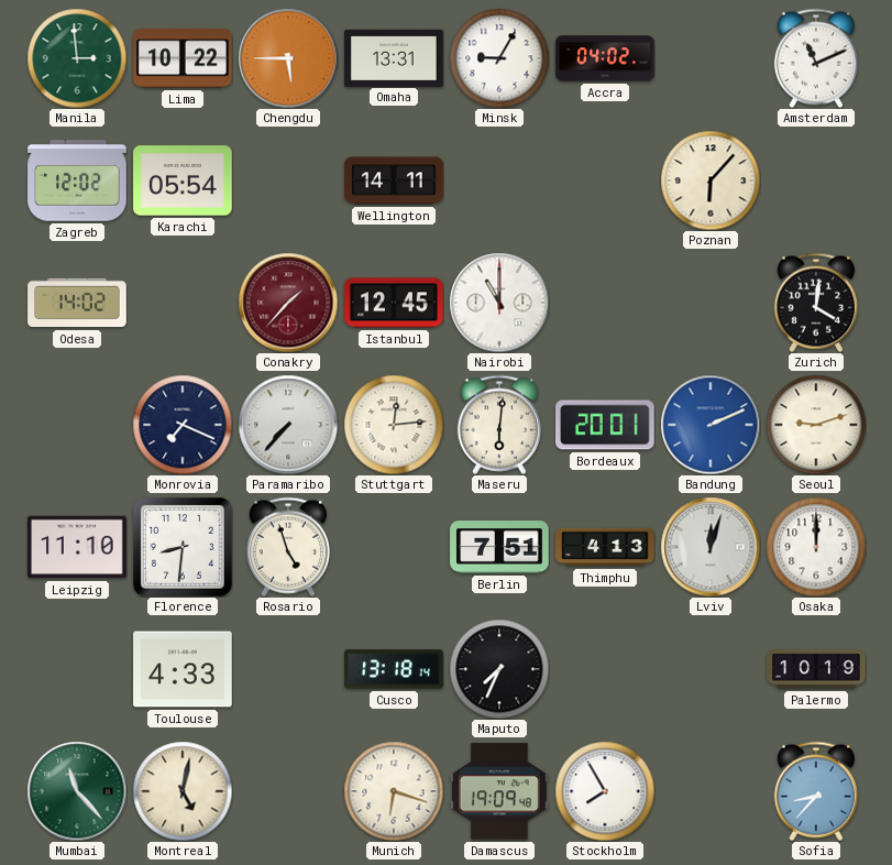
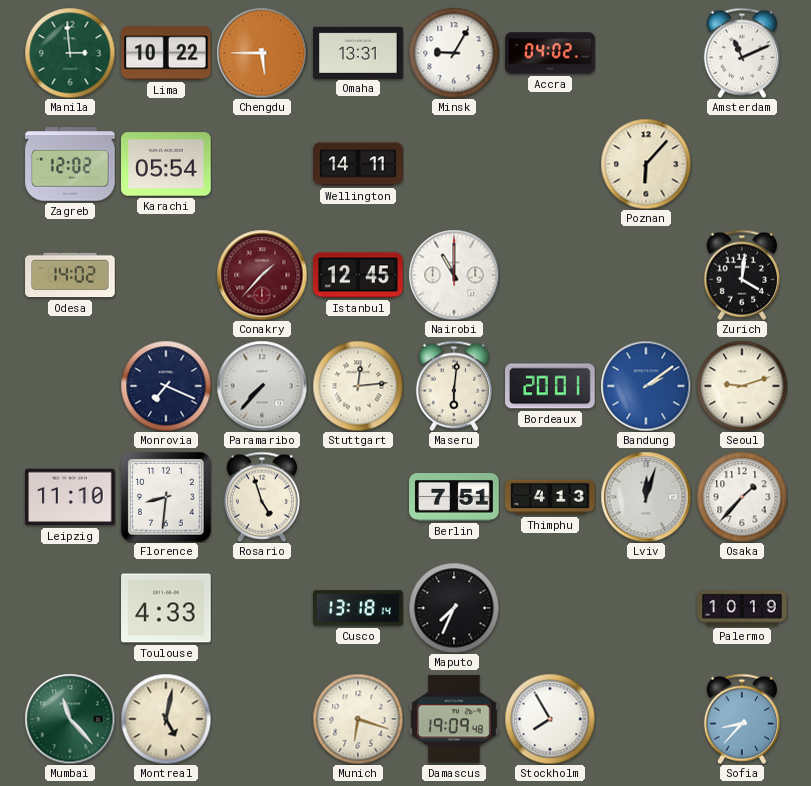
Bandung: 2:11 -> 2:09 (646, 386)
Osaka: 12:00 -> 1:37 (742, 497)
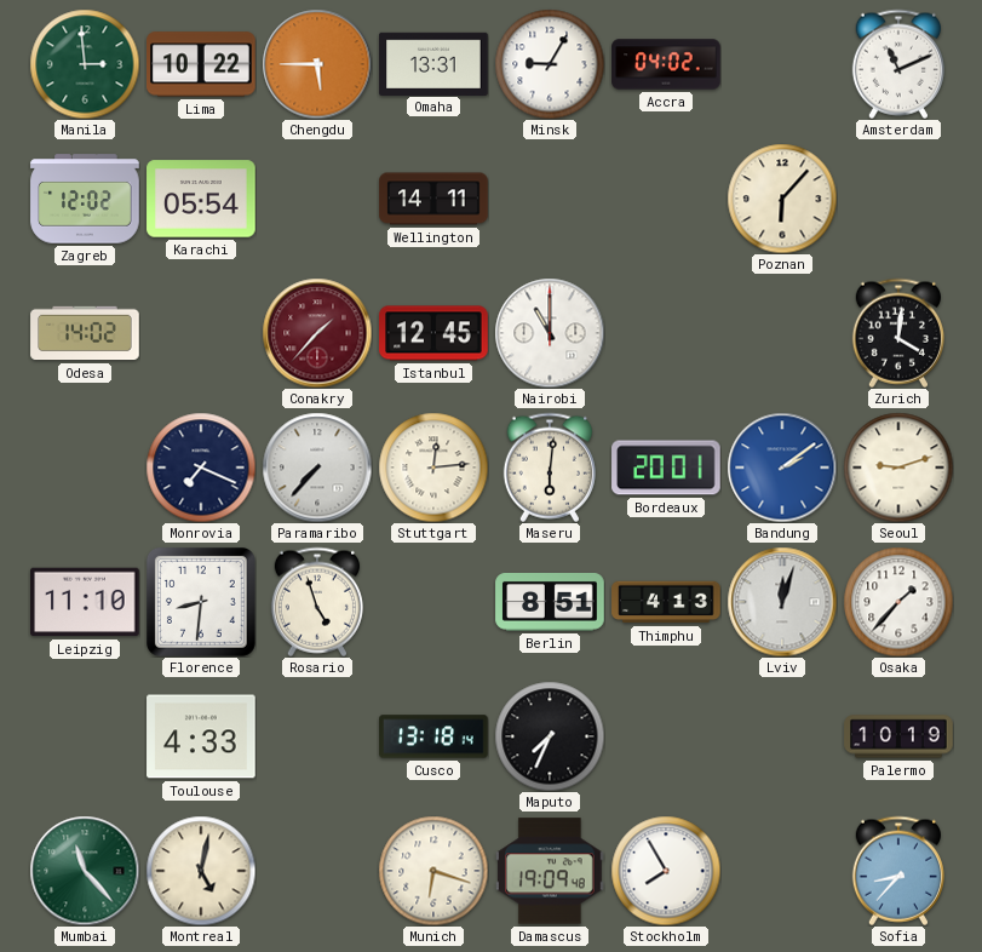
Berlin: 7:51 -> 8:51 (550, 603)
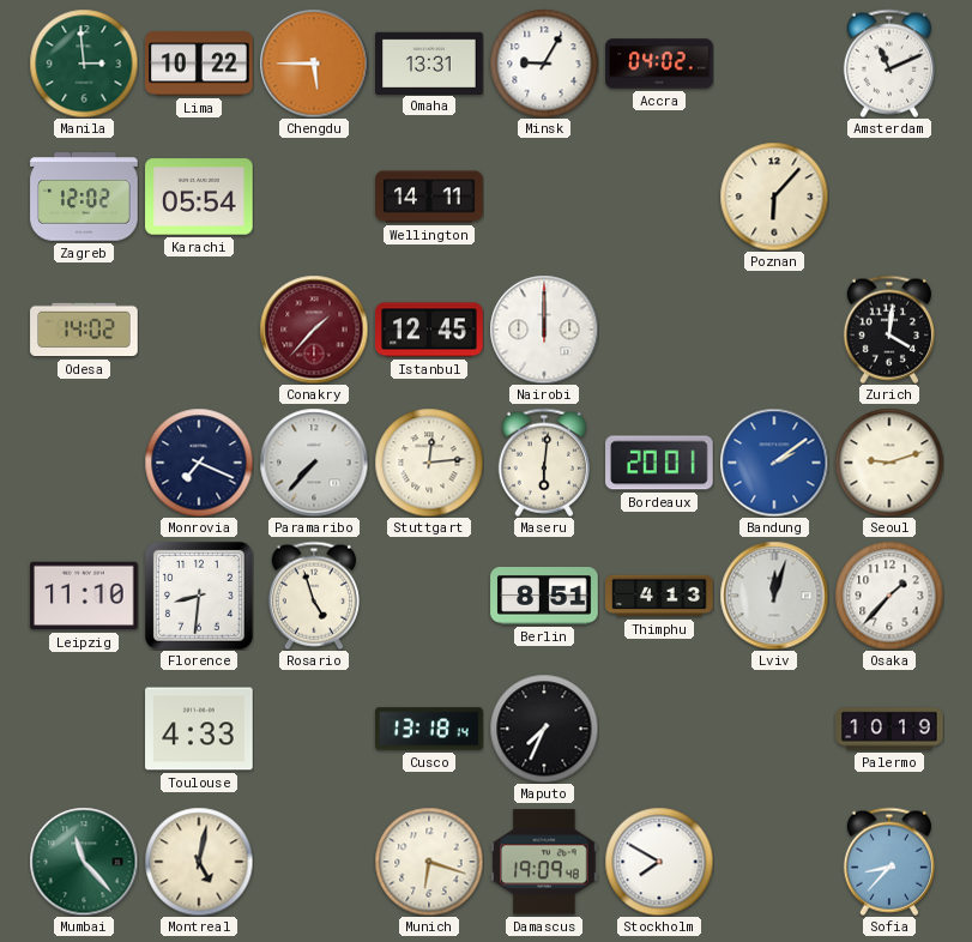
Nairobi: 11:00 -> 12:00 (544, 330)
Stockholm: 7:55 -> 7:50 (659, 862)
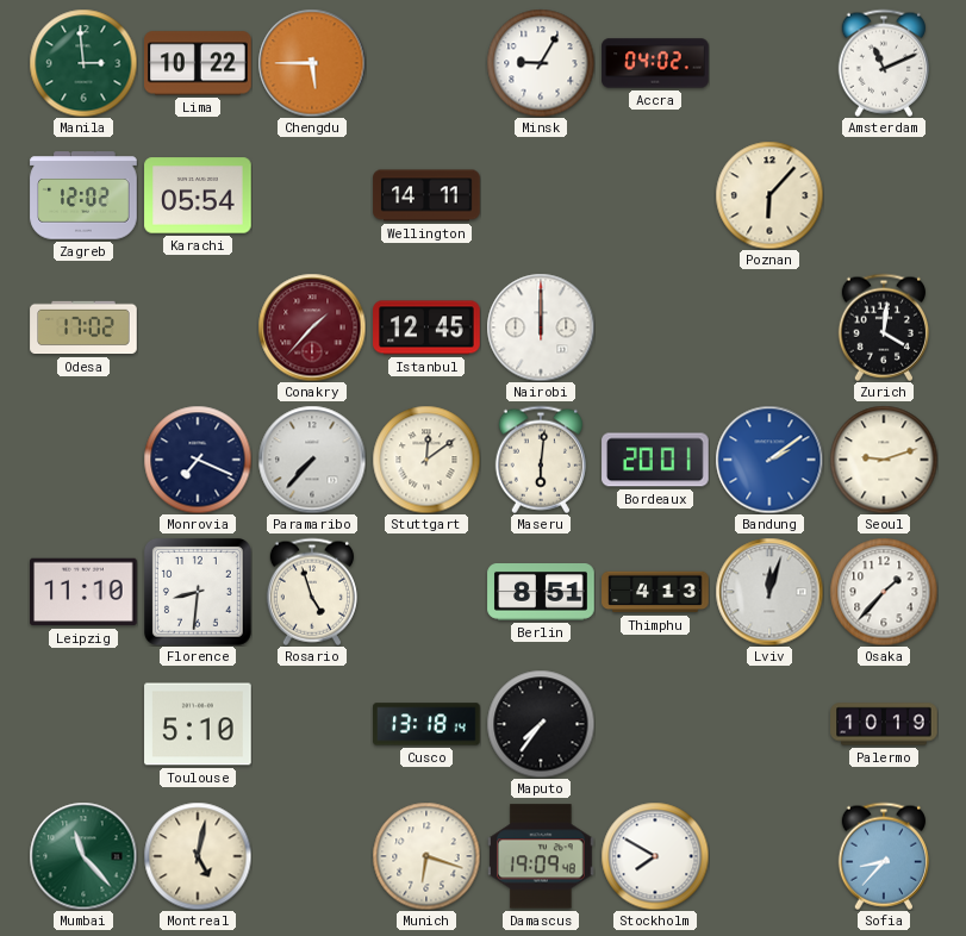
Omaha: 13:31 -> none (429, 62)
Odesa: 14:02 -> 17:02 (83, 327)
Stuttgart: 12:14 -> 12:09 (426, 460)
Toulouse: 4:33 -> 5:10 (198, 724)
Maputo: 7:34 -> 7:36 (541, 724)
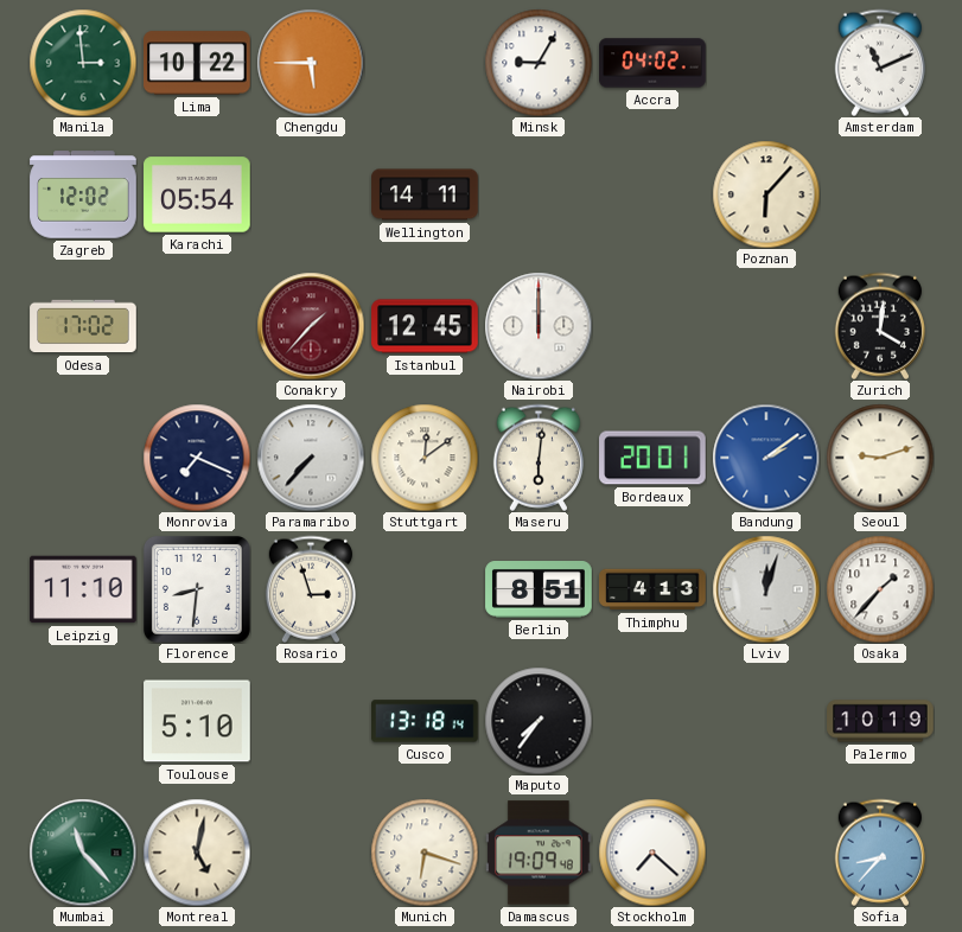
Rosario: 4:57 -> 2:57 (311, 589)
Stockholm: 7:50 -> 7:22 (652, 853)
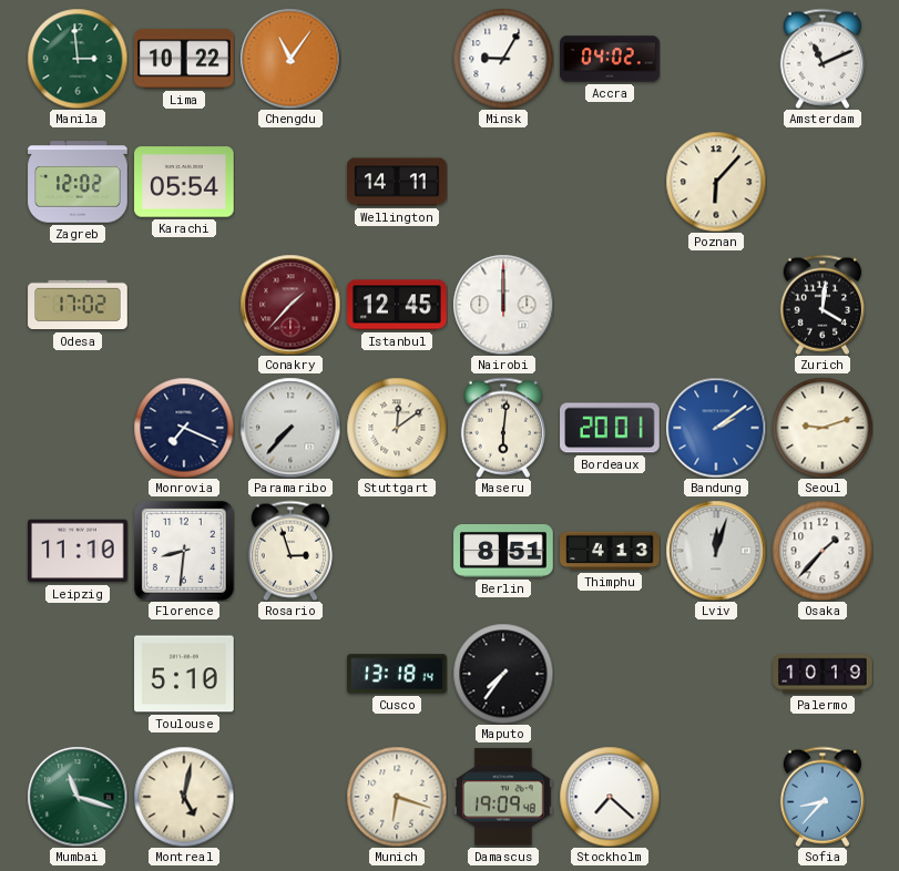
Chengdu: 5:45 -> 11:06 (290, 59)
Mumbai: 11:23 -> 11:18 (78, 797)
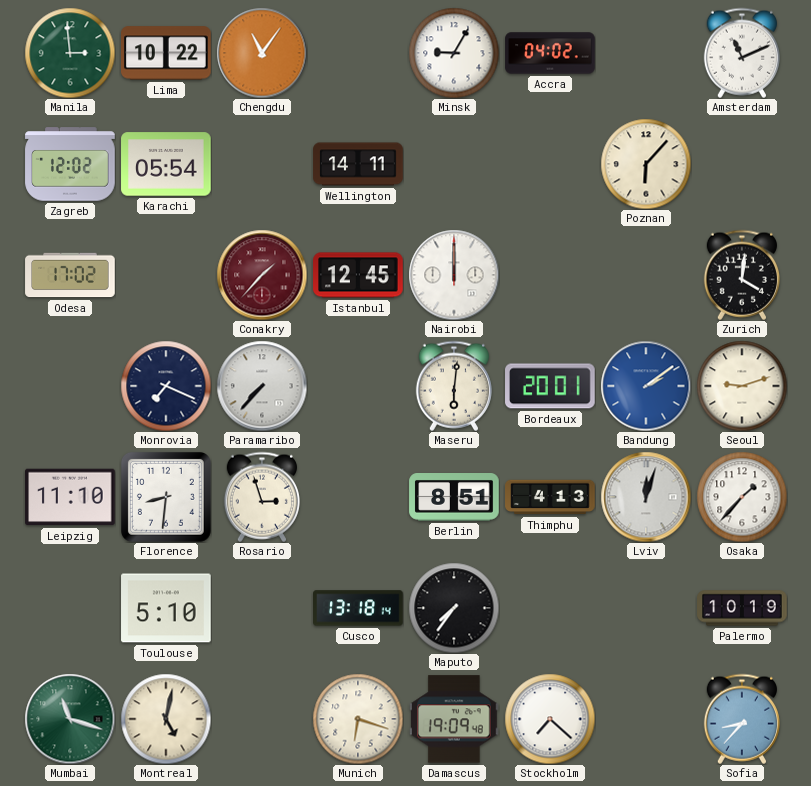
Stuttgart: 12:09 -> none (397, 428)
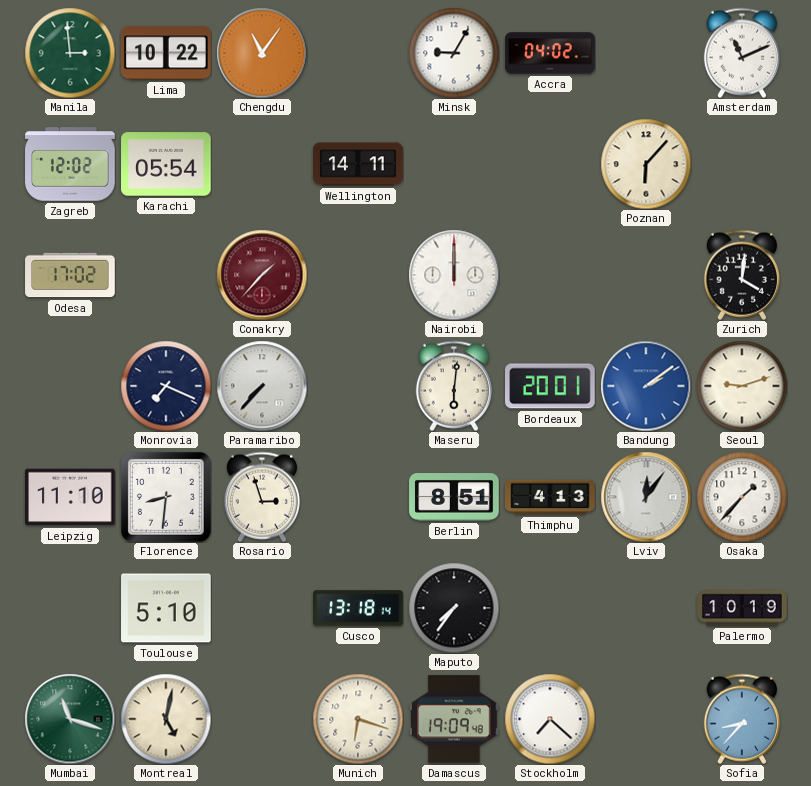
Istanbul: 12:45 -> none (358, 275)
Lviv: 12:03 -> 12:06 (646, 497)
